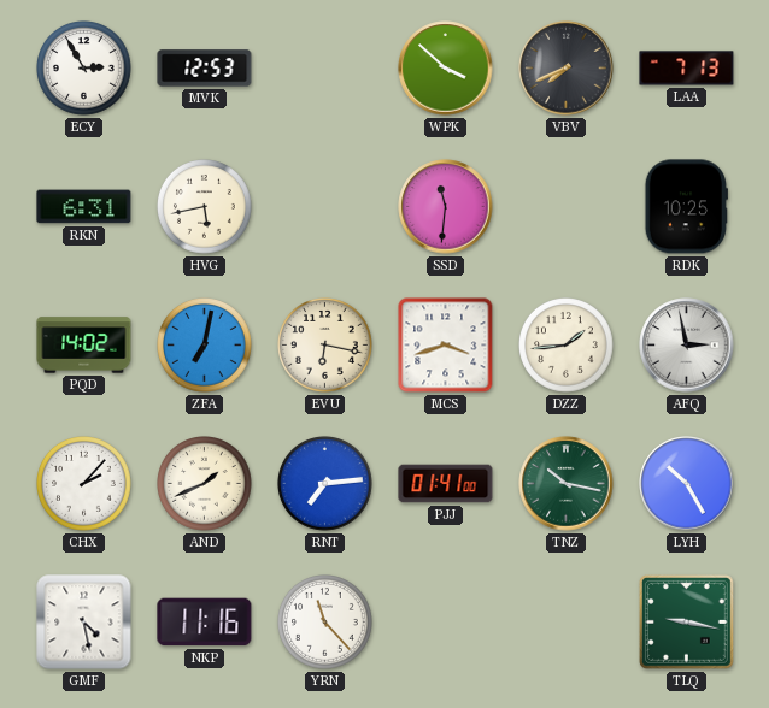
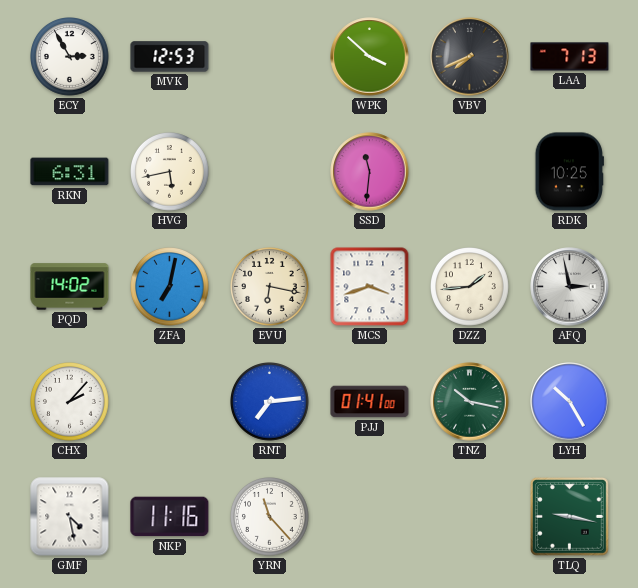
AND: 1:41 -> none (205, 484)
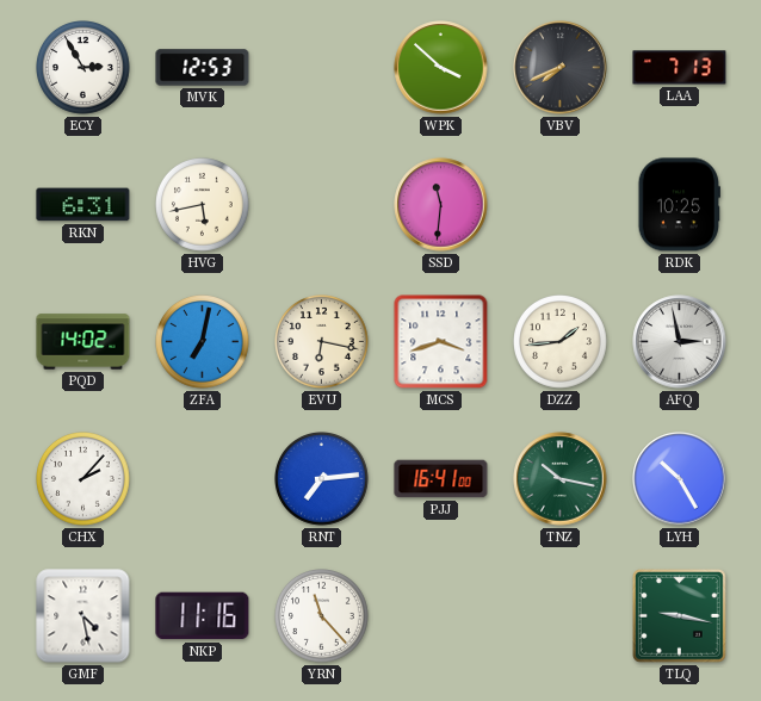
PJJ: 01:41 -> 16:41 (441, 479)
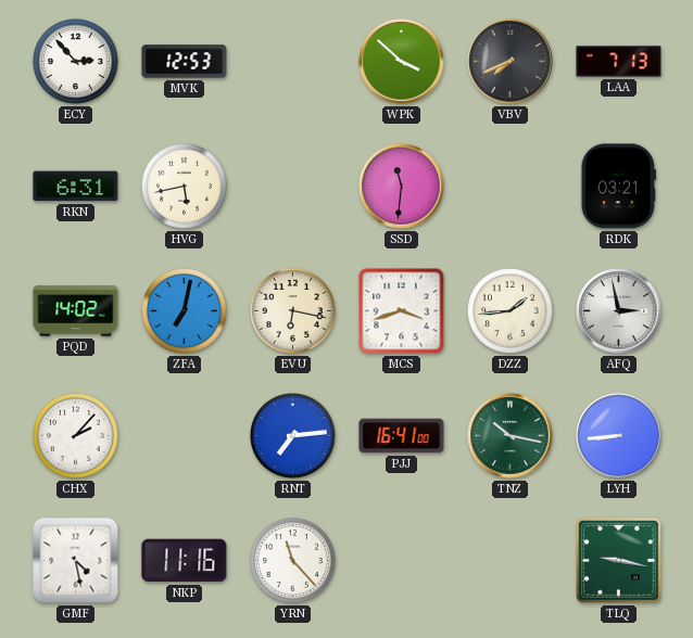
ECY: 2:55 -> 2:53 (76, 62)
RDK: 10:25 -> 03:21 (618, 187)
LYH: 10:25 -> 8:44 (619, 436)
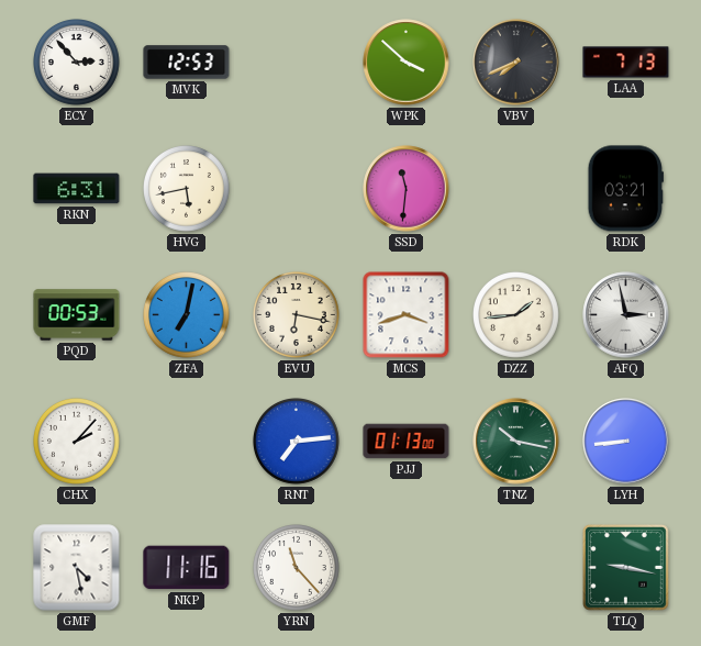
PQD: 14:02 -> 00:53 (77, 315)
PJJ: 16:41 -> 01:13 (407, 442)
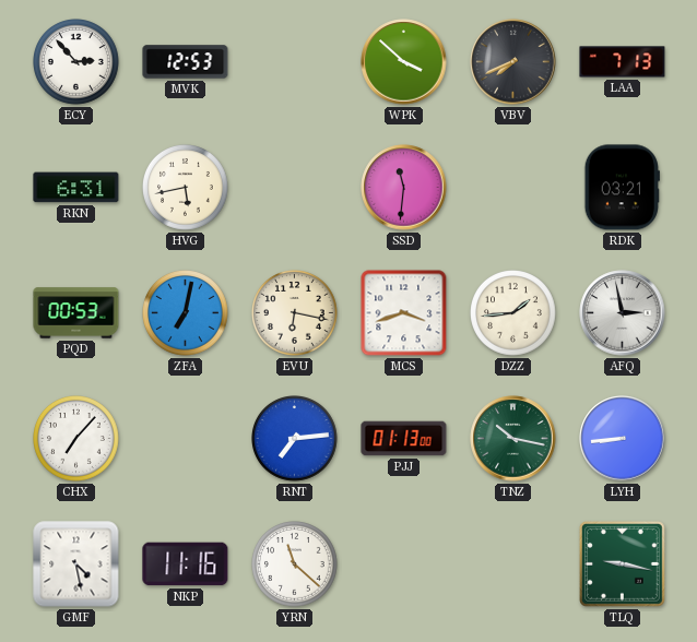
CHX: 2:07 -> 7:07 (76, 439)
YRN: 11:23 -> 11:22 (295, 564)
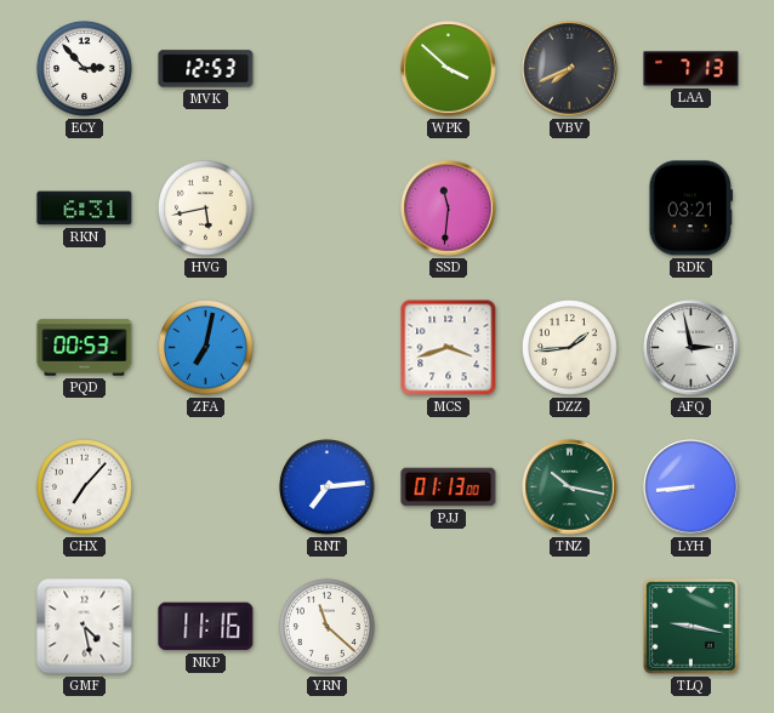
EVU: 6:17 -> none (295, 313)
